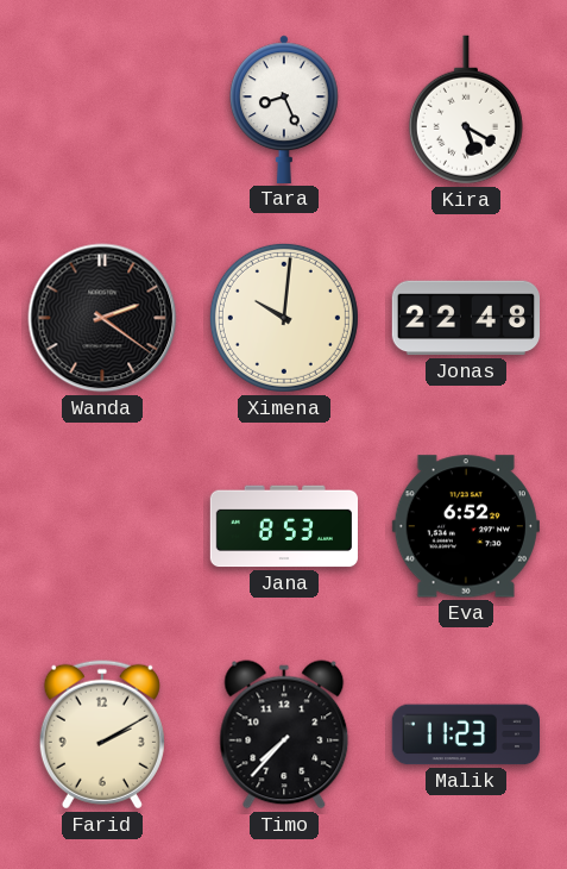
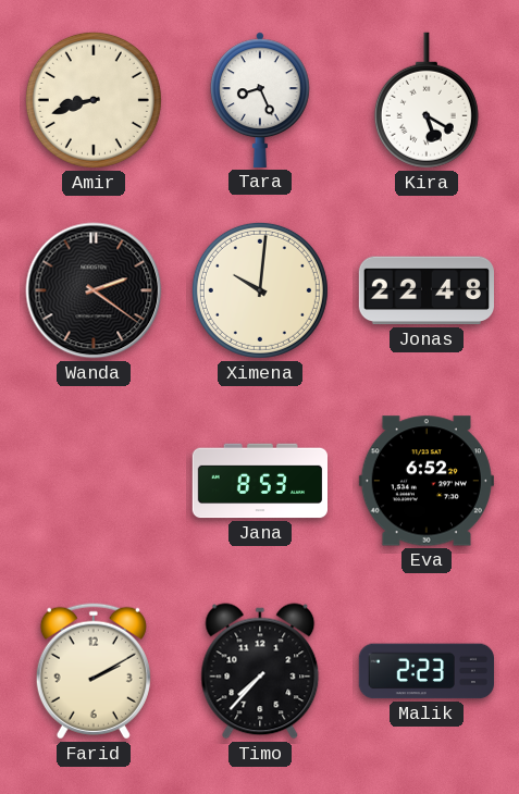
Amir: none -> 8:42 (94, 100)
Malik: 11:23 -> 2:23 (425, 671)
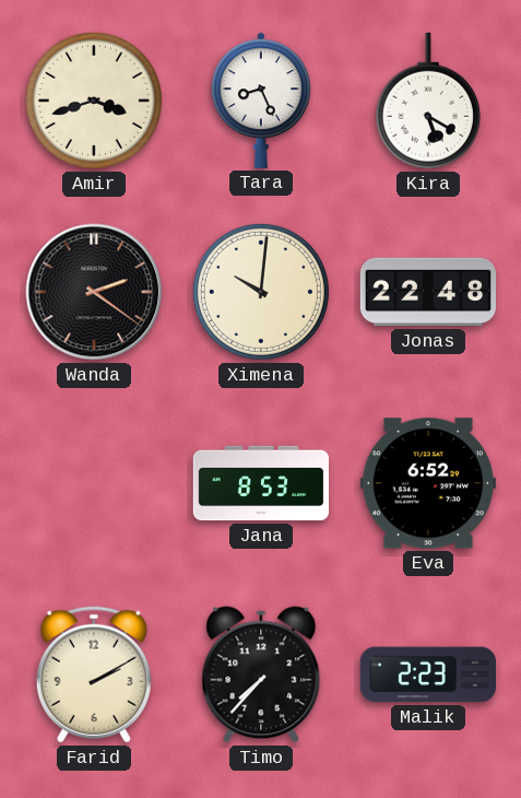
Amir: 8:42 -> 3:42 (94, 101)
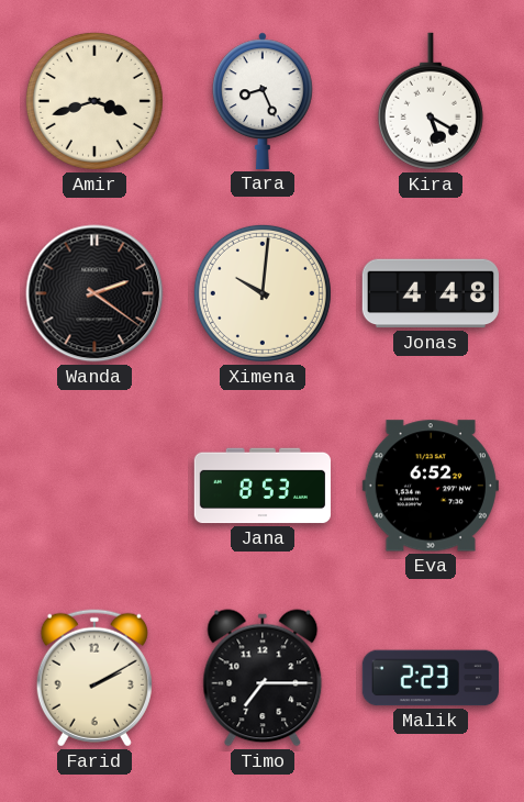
Jonas: 22:48 -> 4:48 (430, 293)
Timo: 7:37 -> 7:15 (263, 678)
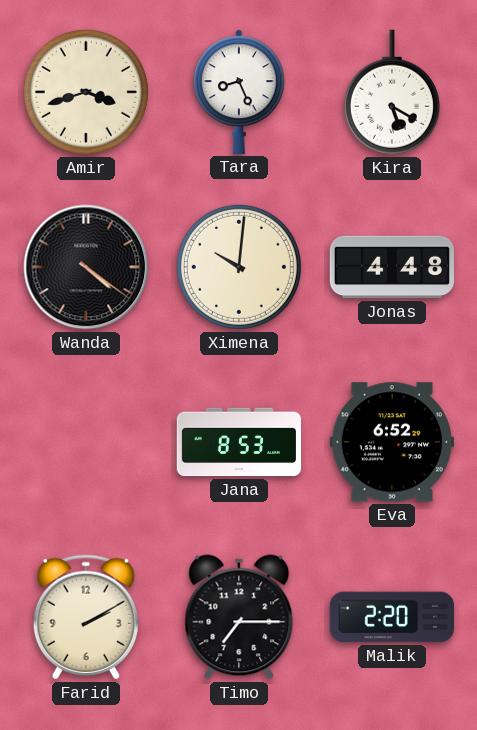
Wanda: 2:21 -> 4:21 (86, 267)
Malik: 2:23 -> 2:20 (391, 617)
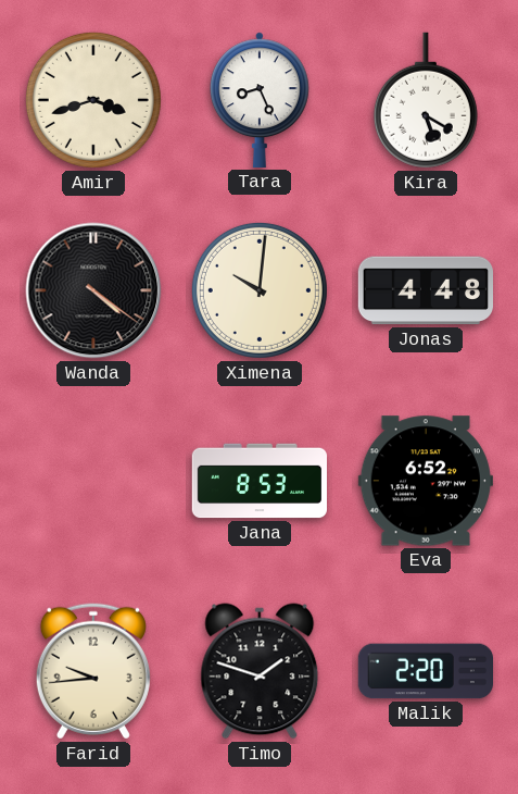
Farid: 2:10 -> 9:44 (93, 671)
Timo: 7:15 -> 1:48 (260, 671)
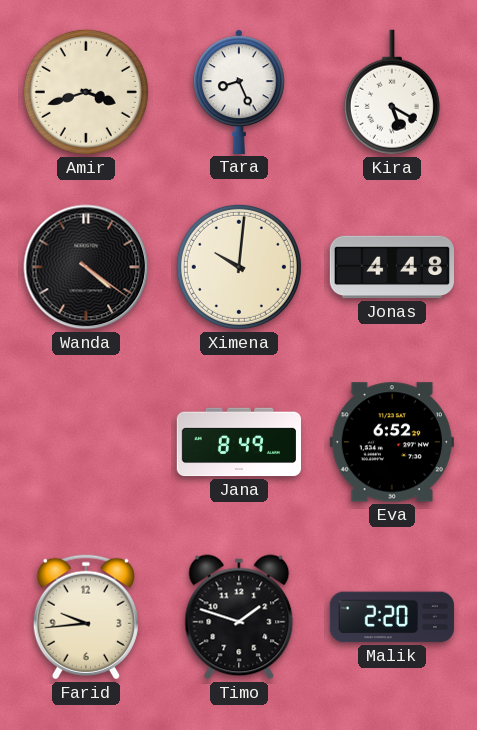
Jana: 8:53 -> 8:49 (238, 442)
